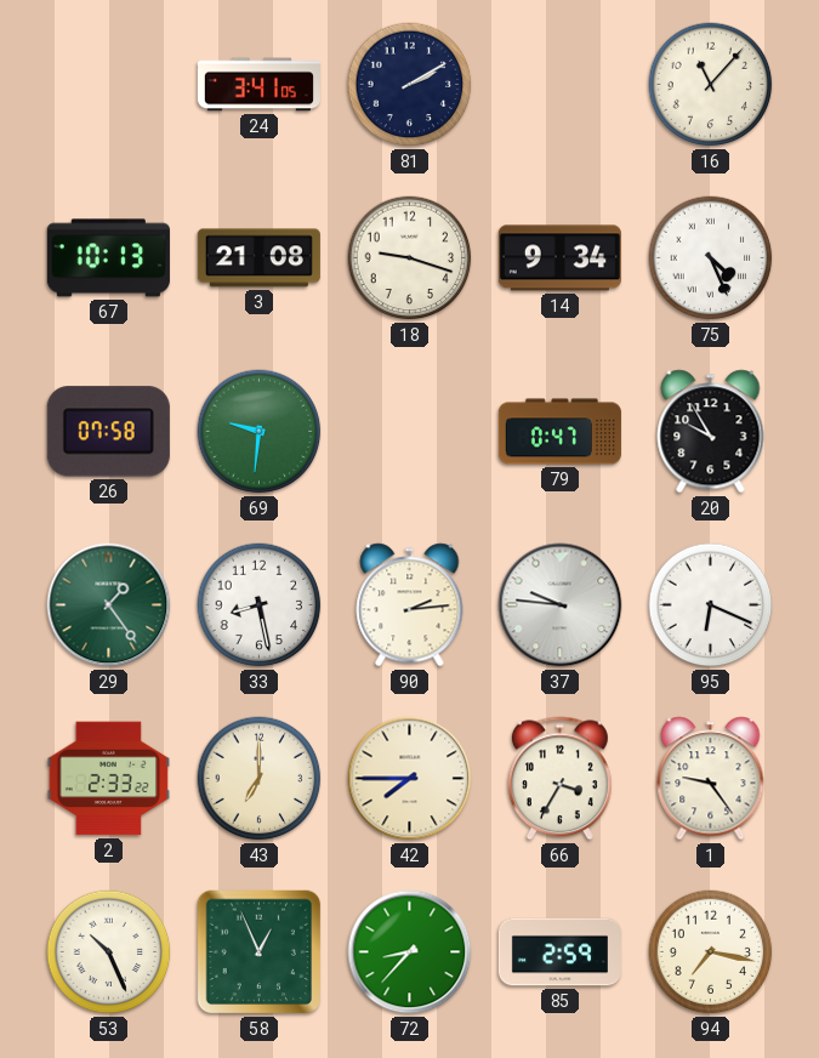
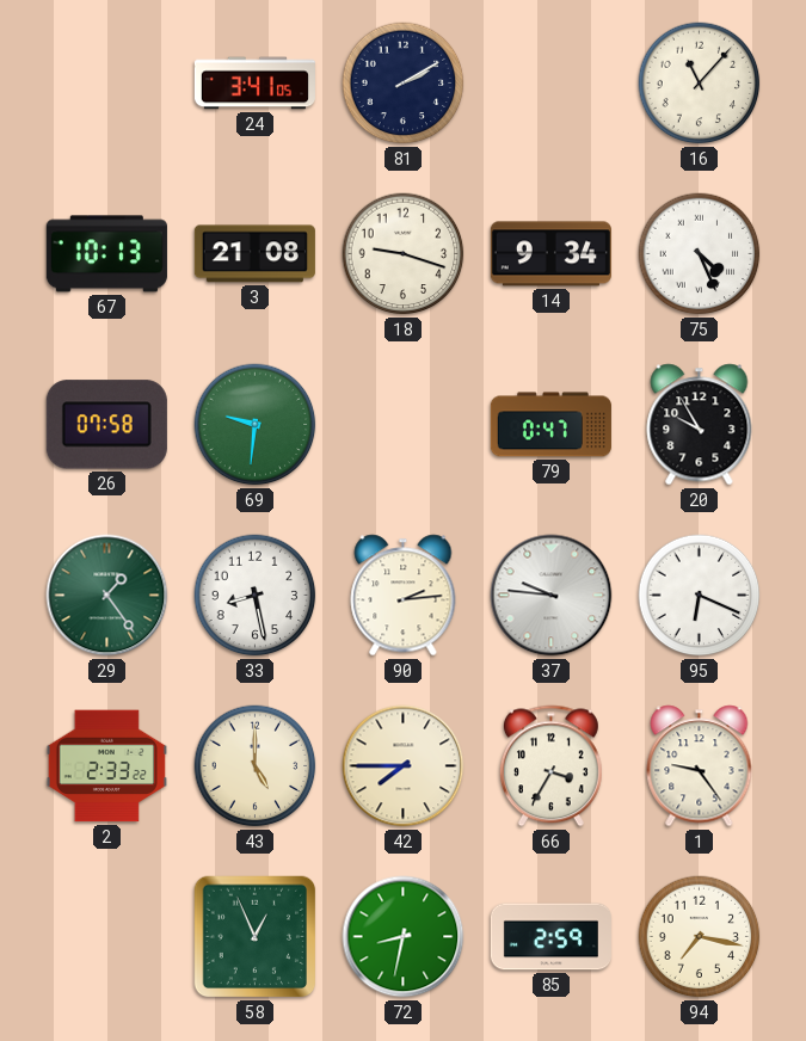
43: 7:00 -> 5:00 (256, 766)
53: 10:26 -> none (109, 952)
72: 8:37 -> 8:32 (404, 937)
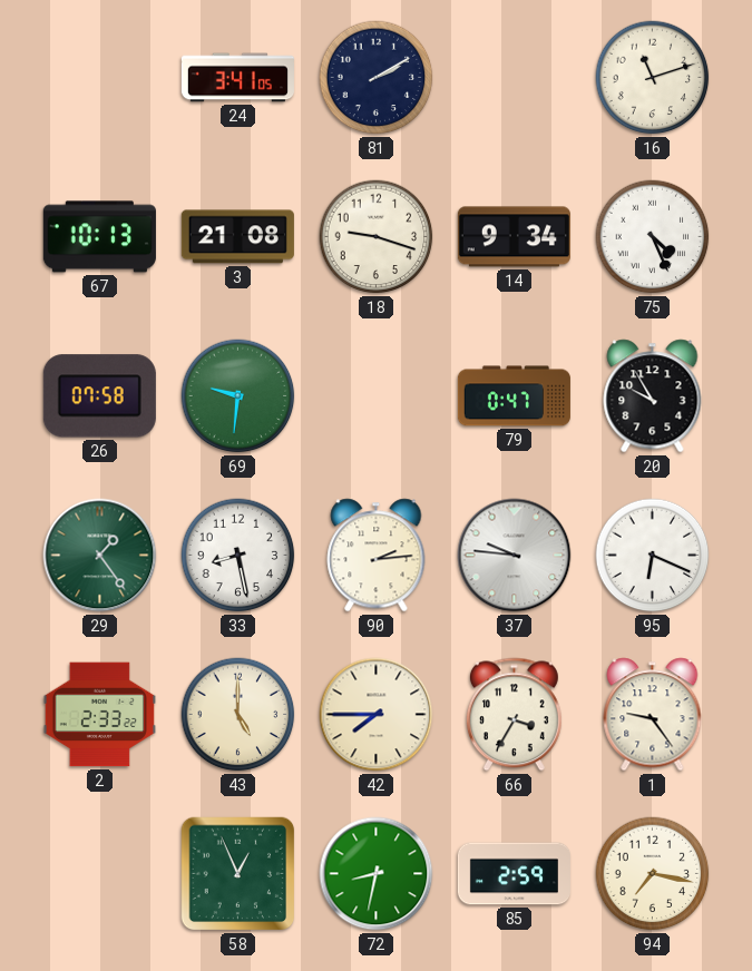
16: 11:07 -> 11:12 (653, 78)
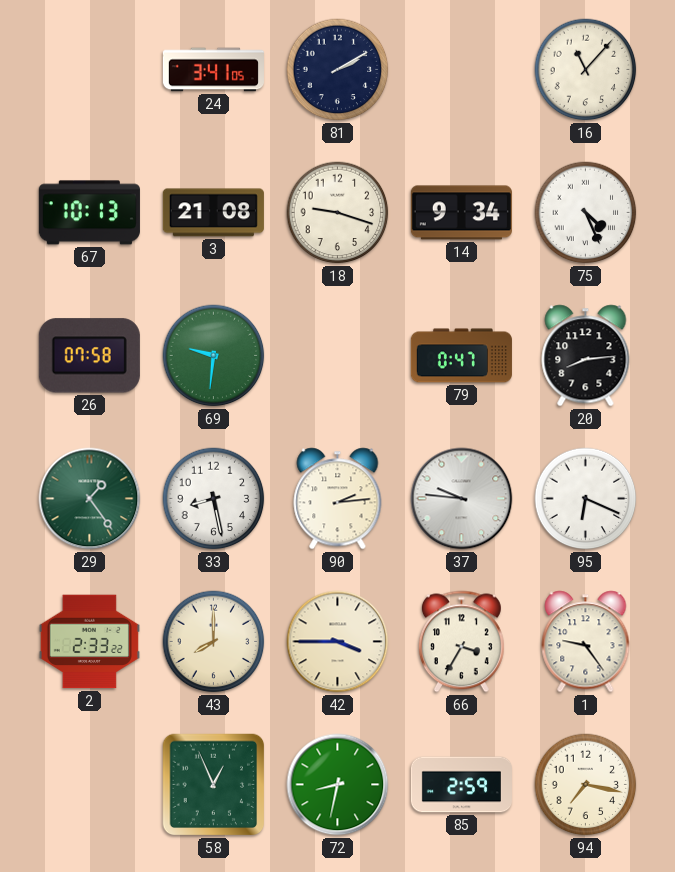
16: 11:12 -> 11:07 (586, 70)
20: 9:55 -> 8:14 (586, 356)
43: 5:00 -> 8:00 (214, 642)
42: 7:45 -> 3:45 (338, 642)
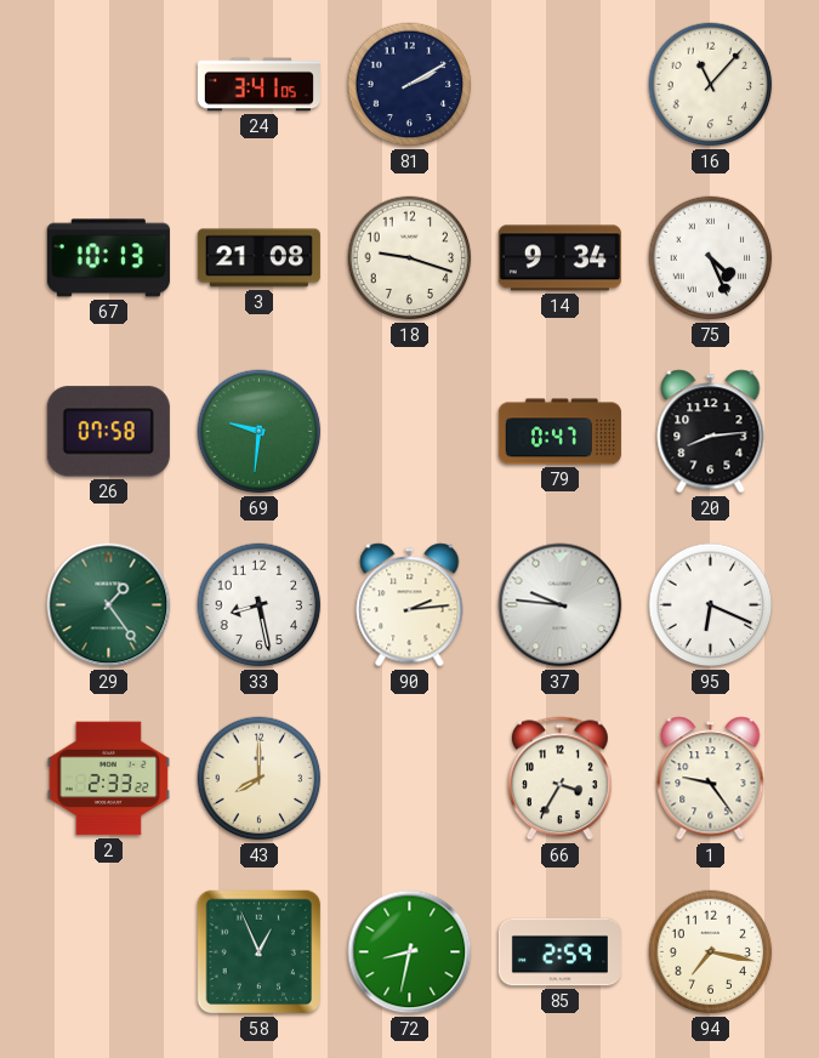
42: 3:45 -> none (338, 642)
